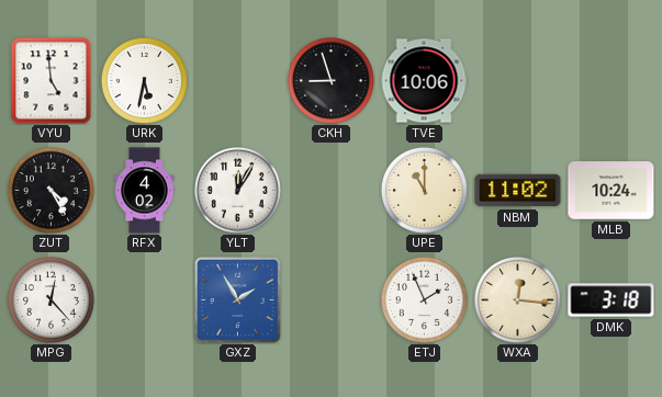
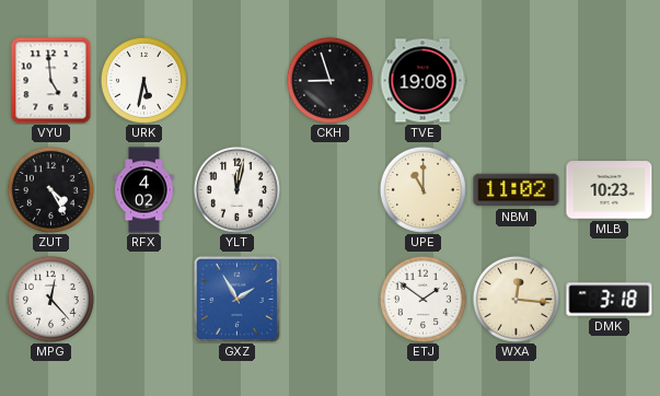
TVE: 10:06 -> 19:08 (422, 81)
YLT: 12:05 -> 12:02 (236, 189)
MLB: 10:24 -> 10:23 (610, 190)
ETJ: 1:56 -> 1:51 (422, 299)
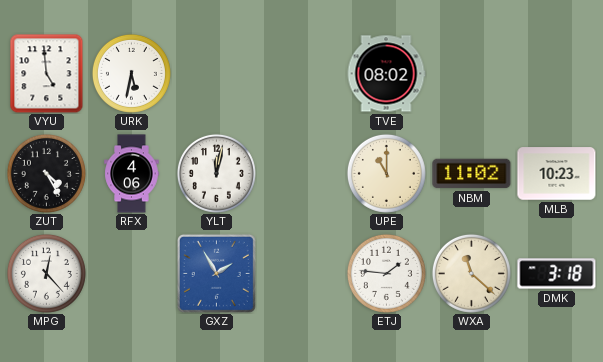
CKH: 8:57 -> none (329, 80)
TVE: 19:08 -> 08:02 (386, 74)
RFX: 4:02 -> 4:06 (132, 174)
ETJ: 1:51 -> 1:46 (386, 273)
WXA: 12:16 -> 11:22 (471, 273)
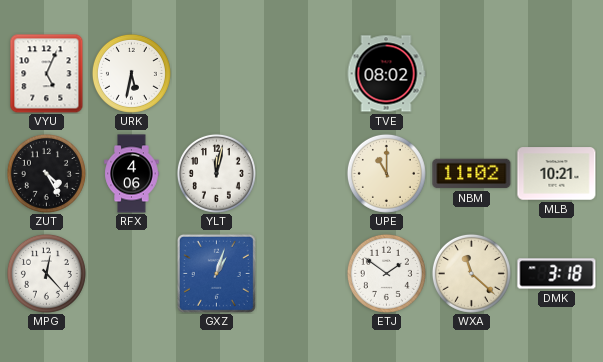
VYU: 4:59 -> 5:04 (47, 74)
MLB: 10:23 -> 10:21 (557, 174)
GXZ: 1:55 -> 1:03 (216, 273)
ETJ: 1:46 -> 1:51 (386, 273)
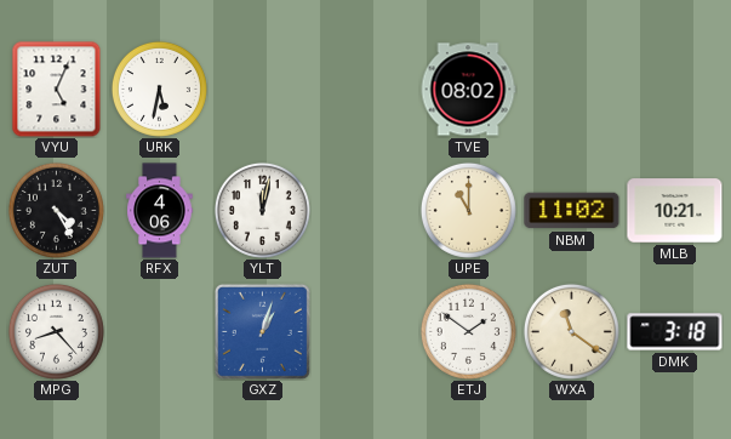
MPG: 12:23 -> 8:23 (56, 331)
WXA: 11:22 -> 11:21 (571, 331)
